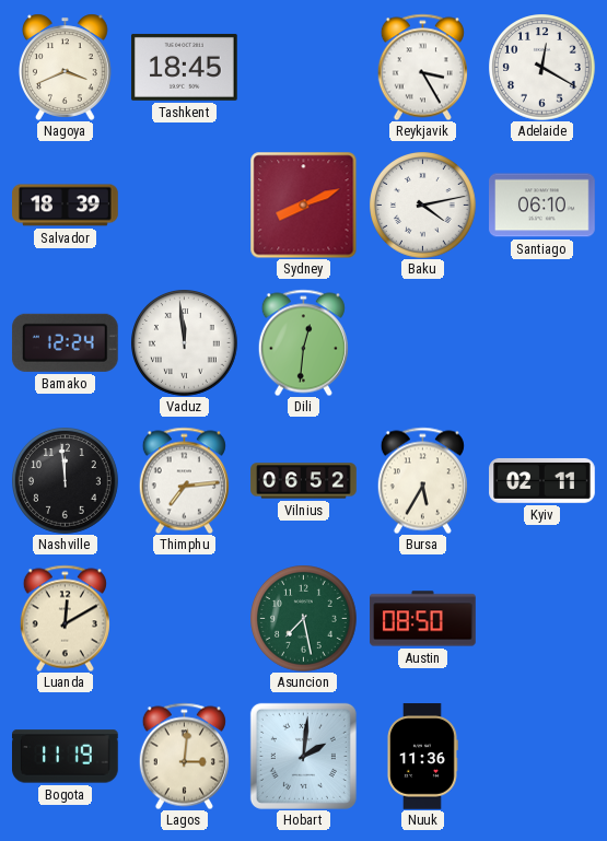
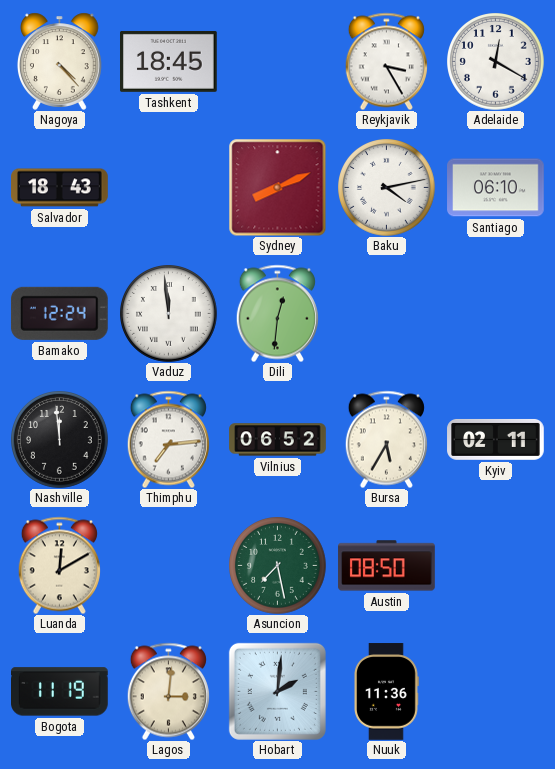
Nagoya: 3:41 -> 4:23 (59, 61)
Salvador: 18:39 -> 18:43 (60, 188)
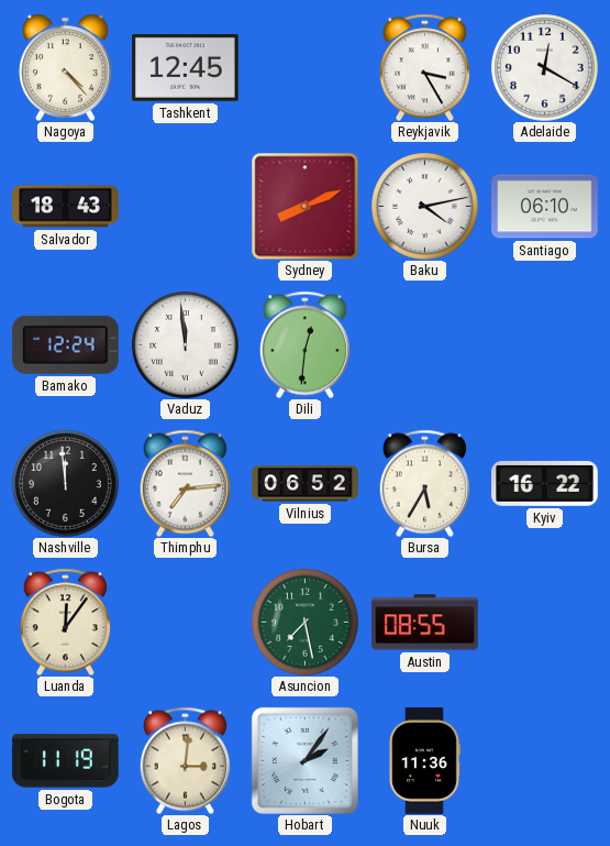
Tashkent: 18:45 -> 12:45 (186, 67)
Kyiv: 02:11 -> 16:22 (545, 483)
Luanda: 12:10 -> 12:06 (65, 622)
Austin: 08:50 -> 08:55 (425, 623)
Hobart: 2:01 -> 2:06 (304, 760)
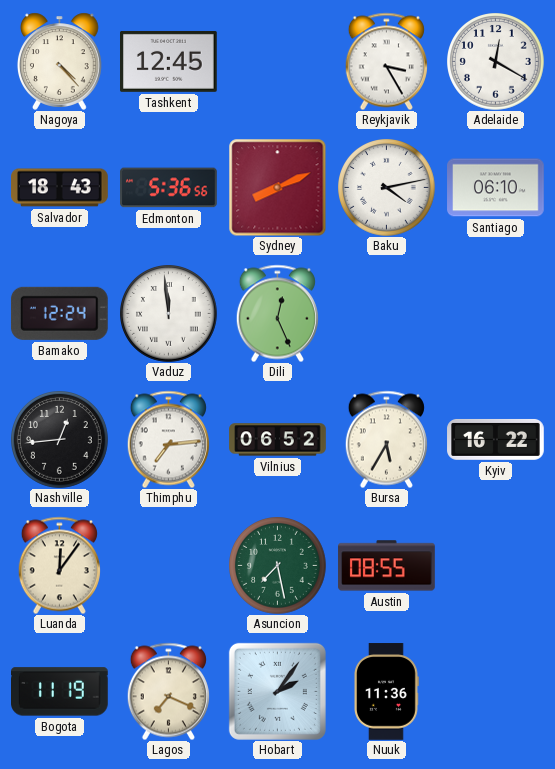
Edmonton: none -> 5:36 (169, 188)
Dili: 12:31 -> 12:26 (277, 313)
Nashville: 11:59 -> 12:44 (60, 440)
Lagos: 3:01 -> 7:19 (168, 691)
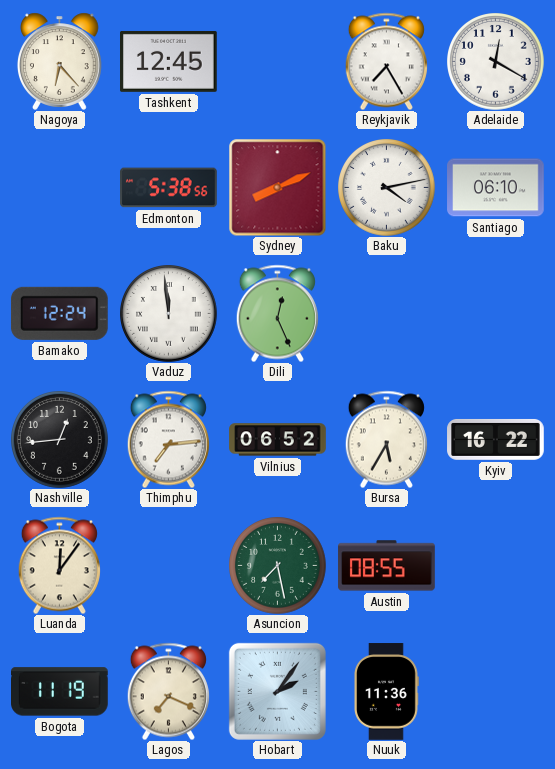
Nagoya: 4:23 -> 6:23 (59, 61)
Reykjavik: 3:25 -> 7:25 (386, 61)
Salvador: 18:43 -> none (60, 188)
Edmonton: 5:36 -> 5:38 (169, 188)
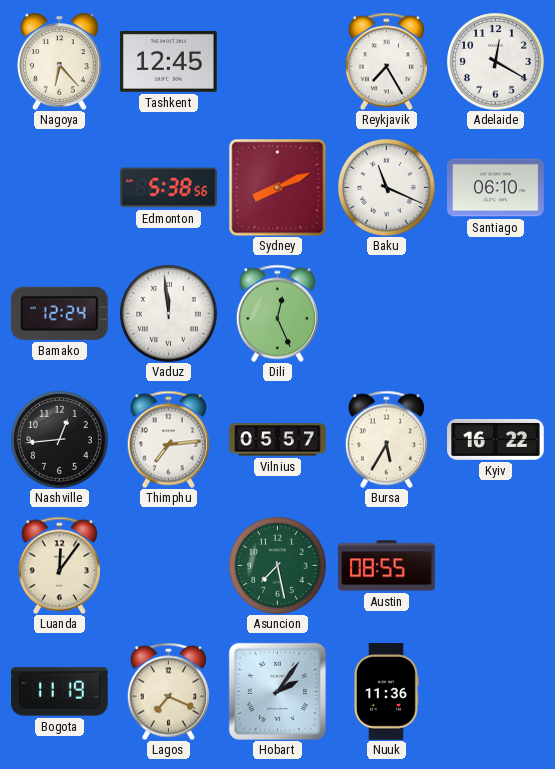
Baku: 4:13 -> 11:19 (387, 188)
Vilnius: 06:52 -> 05:57 (278, 440)
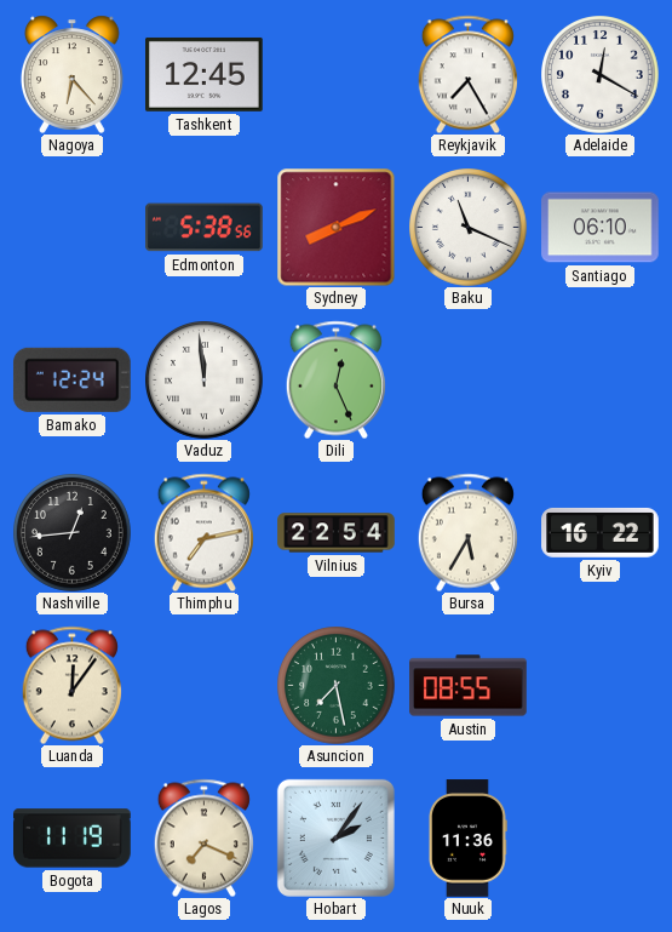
Thimphu: 7:14 -> 7:13 (203, 532)
Vilnius: 05:57 -> 22:54 (337, 533)
